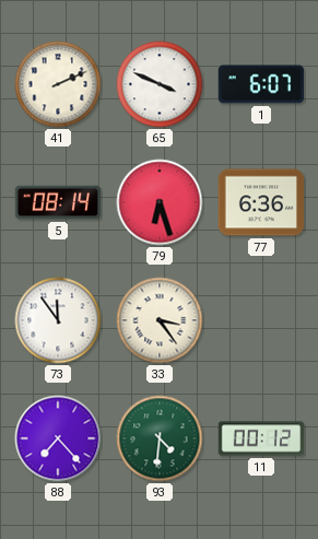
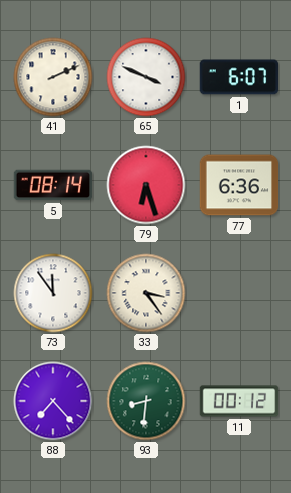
93: 4:31 -> 8:31 (146, 401)
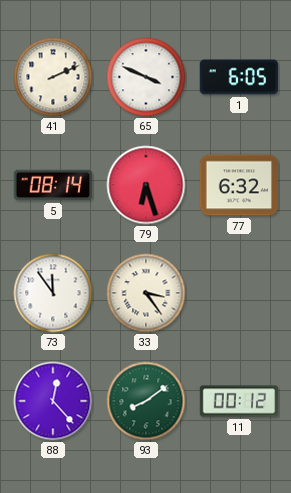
1: 6:07 -> 6:05 (239, 77)
77: 6:36 -> 6:32 (239, 185)
88: 7:23 -> 12:23 (53, 401)
93: 8:31 -> 8:09 (146, 401)
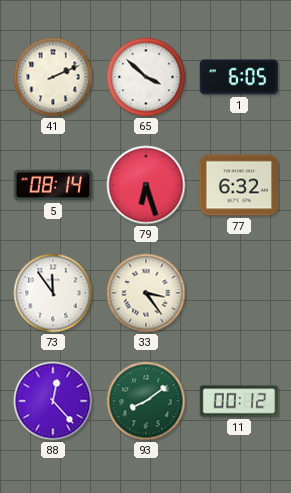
65: 3:49 -> 3:52 (146, 77)
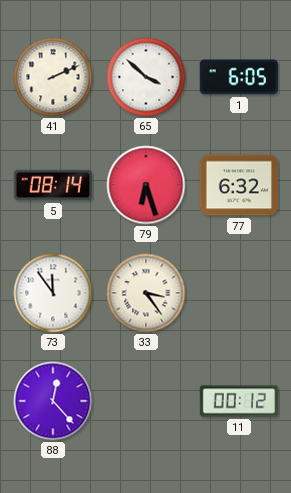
93: 8:09 -> none (146, 401)
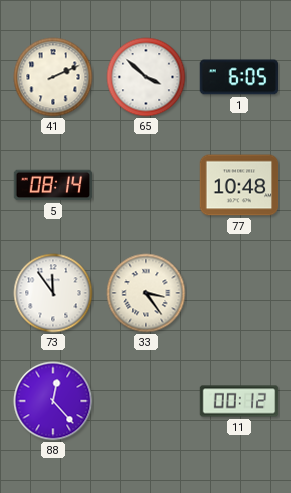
79: 6:27 -> none (146, 185)
77: 6:32 -> 10:48 (239, 185)
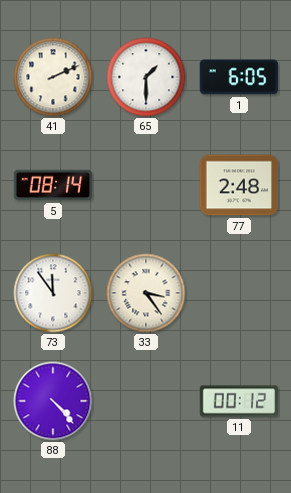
65: 3:52 -> 1:30 (146, 77)
77: 10:48 -> 2:48 (239, 185)
88: 12:23 -> 4:23 (53, 401)
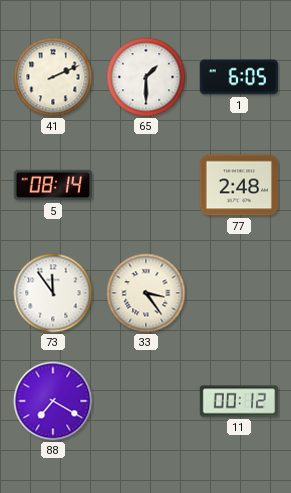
88: 4:23 -> 7:20 (53, 401)
